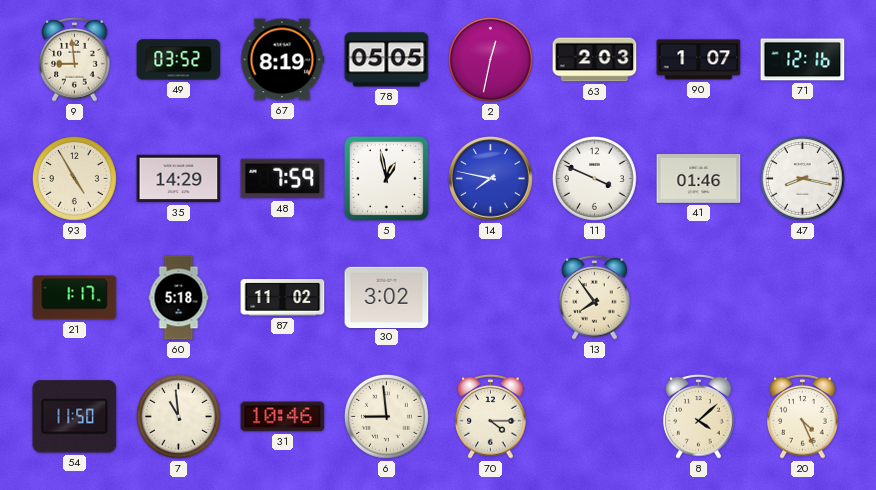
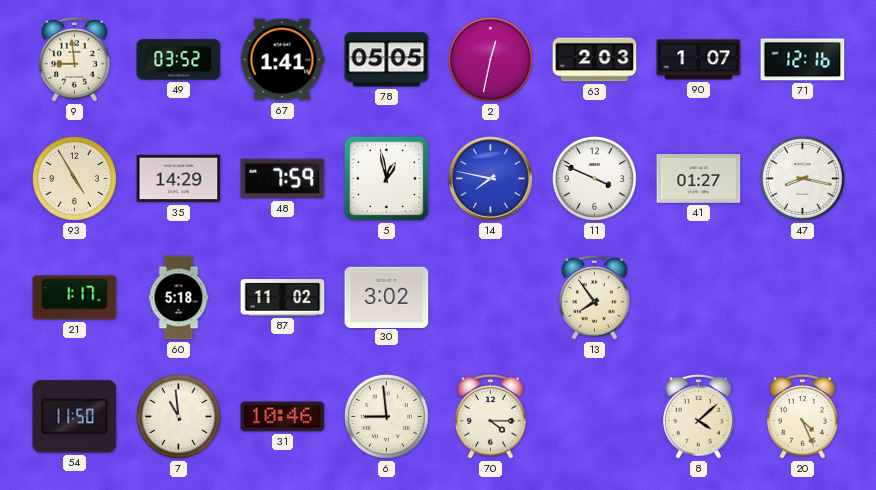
67: 8:19 -> 1:41 (282, 60)
41: 01:46 -> 01:27 (699, 179)
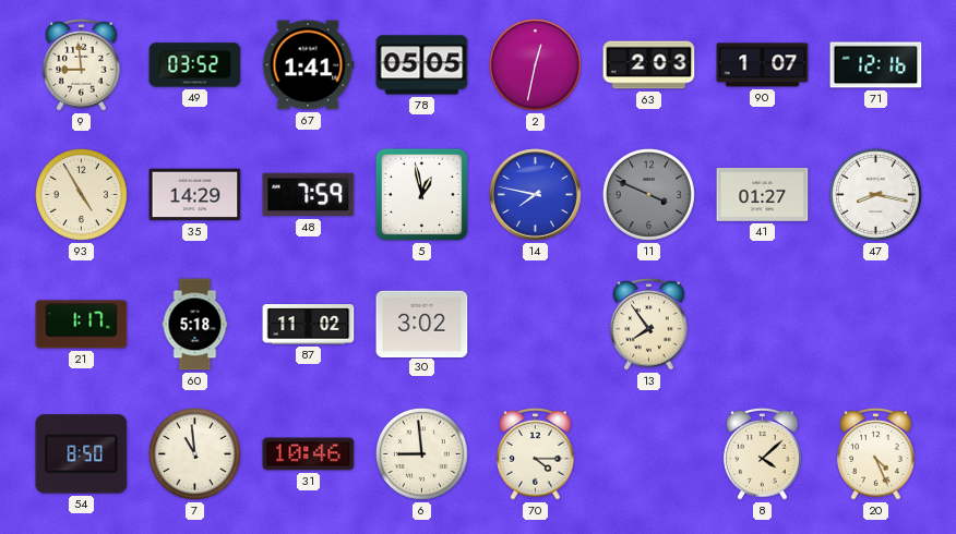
11 dial: white -> grey (649, 195)
54: 11:50 -> 8:50 (82, 454)
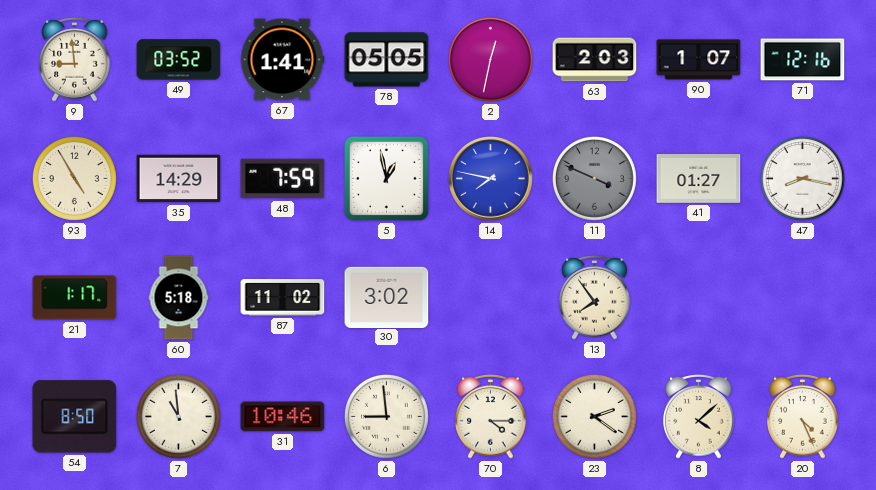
23: none -> 2:21 (595, 417)
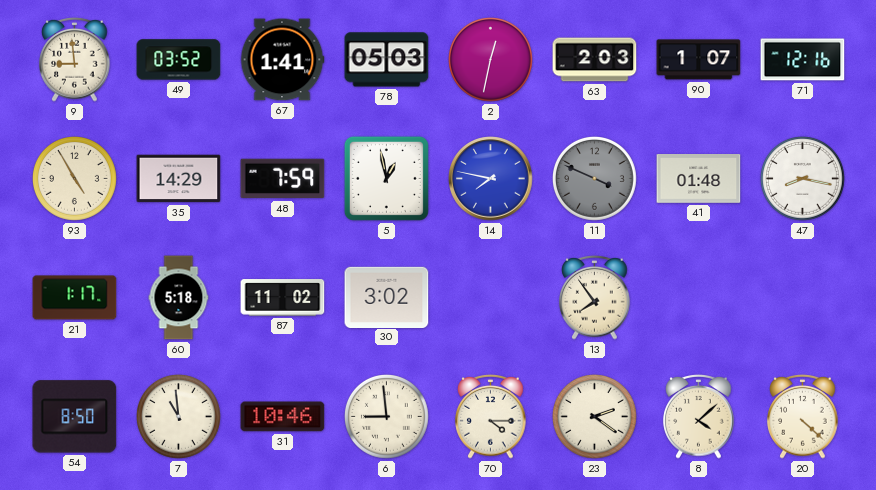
78: 05:05 -> 05:03 (387, 60)
41: 01:27 -> 01:48 (699, 179)
20: 4:26 -> 4:22 (803, 417)
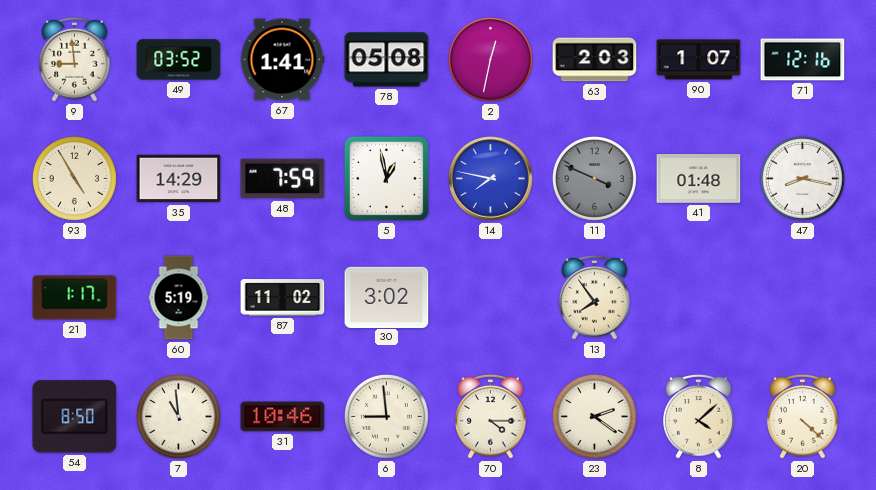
78: 05:03 -> 05:08 (387, 60)
60: 5:18 -> 5:19 (179, 298)
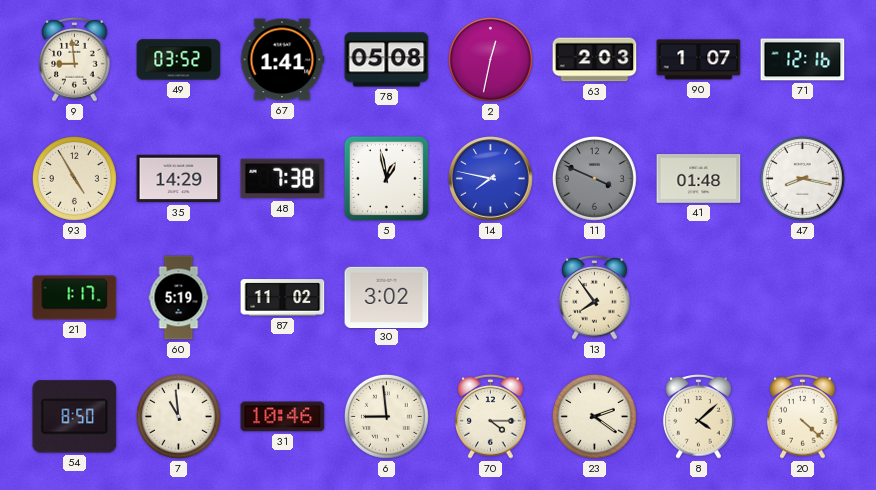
48: 7:59 -> 7:38 (283, 179)
